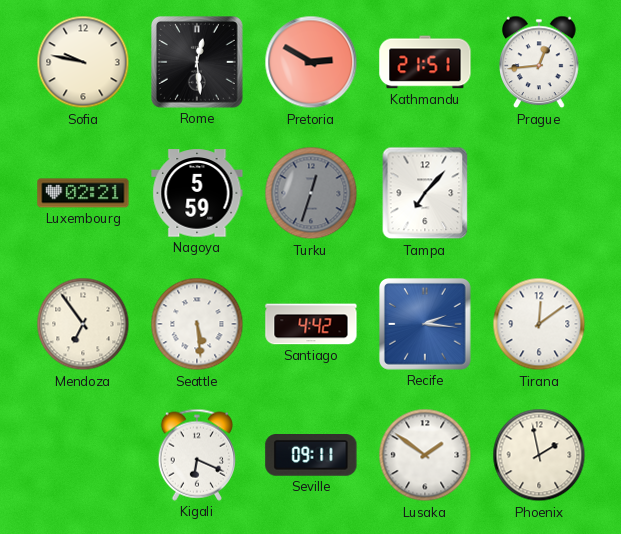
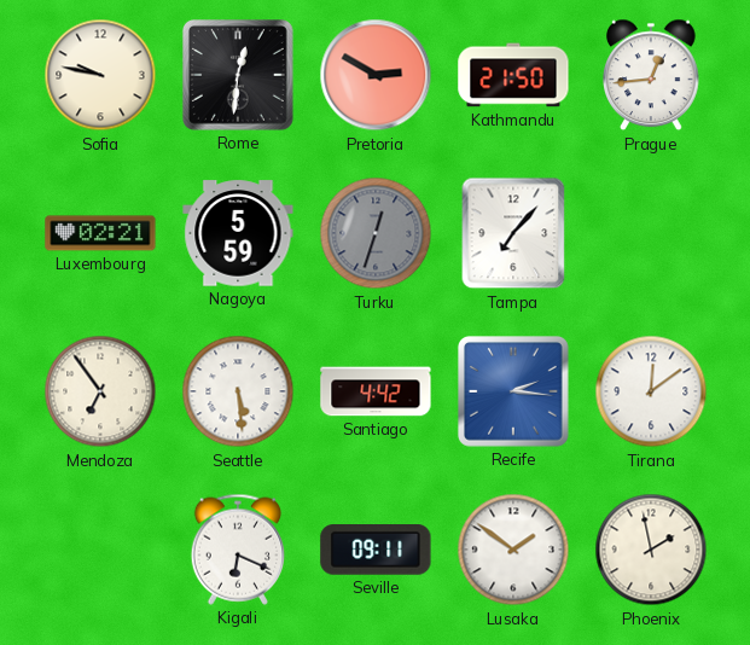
Rome: 12:29 -> 12:31 (239, 76)
Kathmandu: 21:51 -> 21:50 (513, 75)
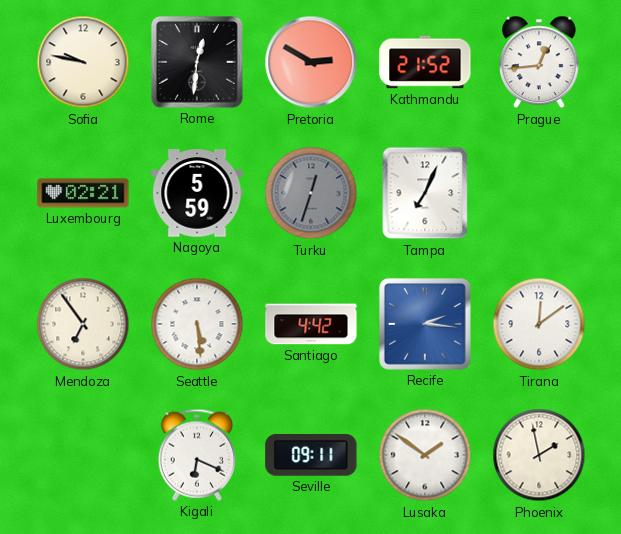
Kathmandu: 21:50 -> 21:52 (425, 62)
Tampa: 7:07 -> 7:04 (425, 193)
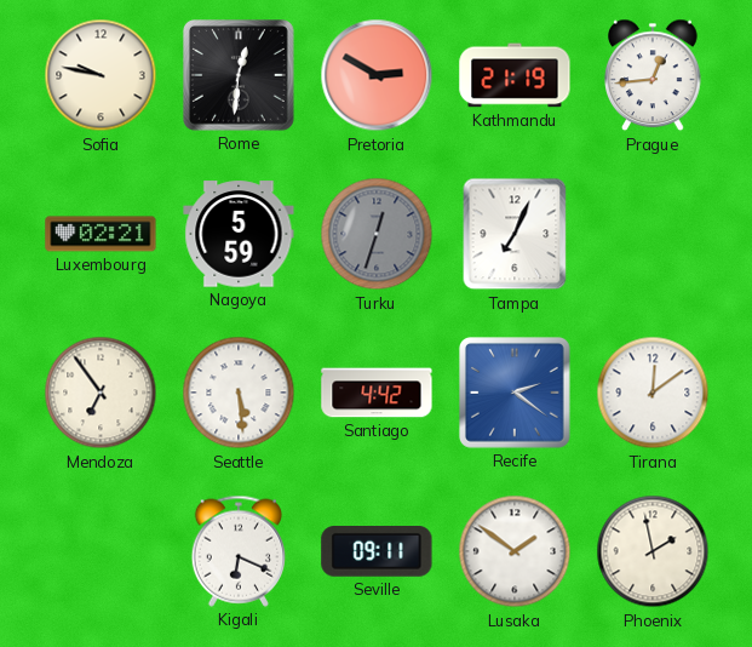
Kathmandu: 21:52 -> 21:19 (515, 75)
Recife: 2:16 -> 2:21 (516, 394)
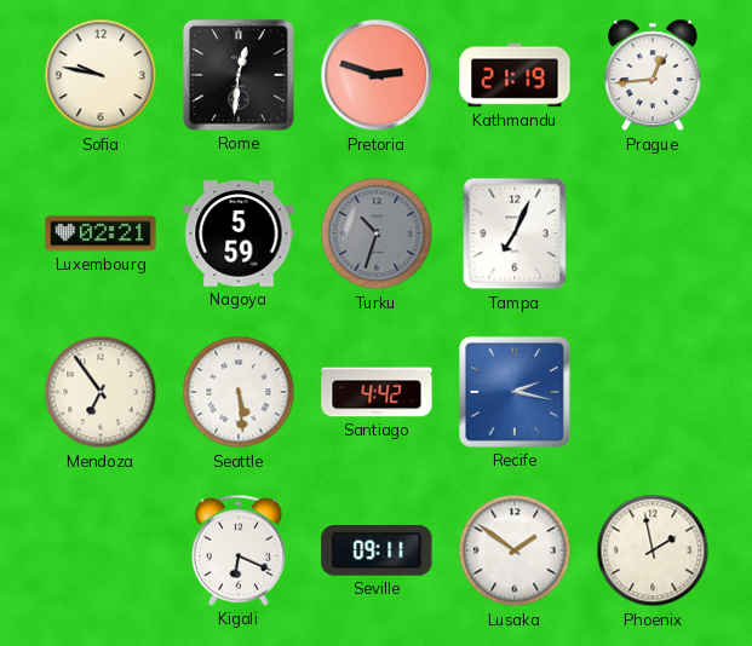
Pretoria: 2:50 -> 2:48 (377, 75)
Turku: 12:33 -> 10:33 (377, 233)
Recife: 2:21 -> 2:17 (516, 393)
Tirana: 12:09 -> none (653, 393)
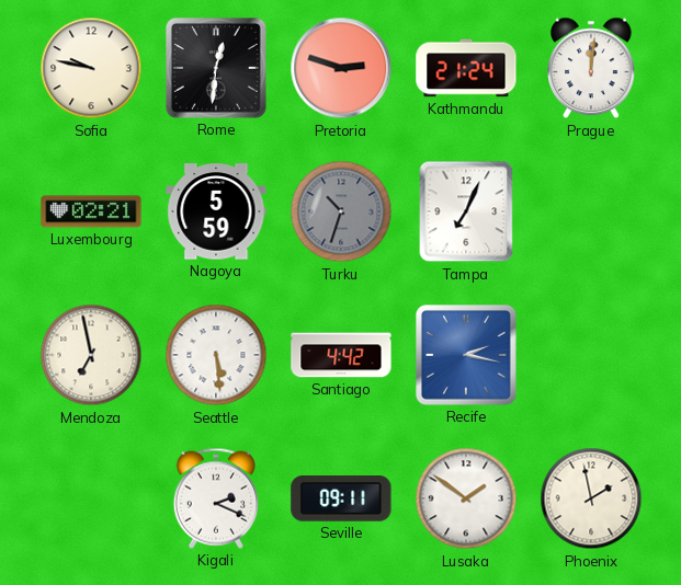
Kathmandu: 21:19 -> 21:24 (466, 68)
Prague: 12:44 -> 12:01 (591, 68)
Mendoza: 6:54 -> 6:58 (91, 355)
Kigali: 6:19 -> 2:19 (215, 498)
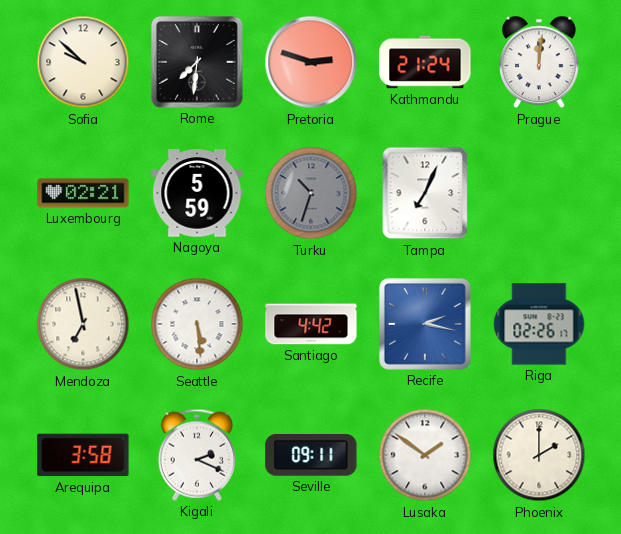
Sofia: 9:47 -> 9:52 (83, 62)
Rome: 12:31 -> 7:31 (198, 63)
Riga: none -> 02:26 (539, 324)
Arequipa: none -> 3:58 (83, 455)
Phoenix: 1:58 -> 2:00 (539, 455)
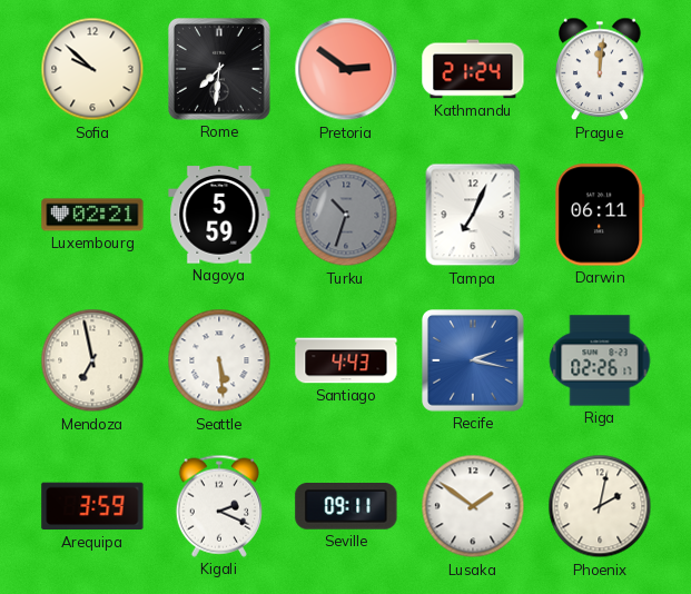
Pretoria: 2:48 -> 2:51 (346, 69)
Darwin: none -> 06:11 (600, 215)
Santiago: 4:42 -> 4:43 (346, 360)
Arequipa: 3:58 -> 3:59 (92, 506)
Phoenix: 2:00 -> 2:02 (600, 506)
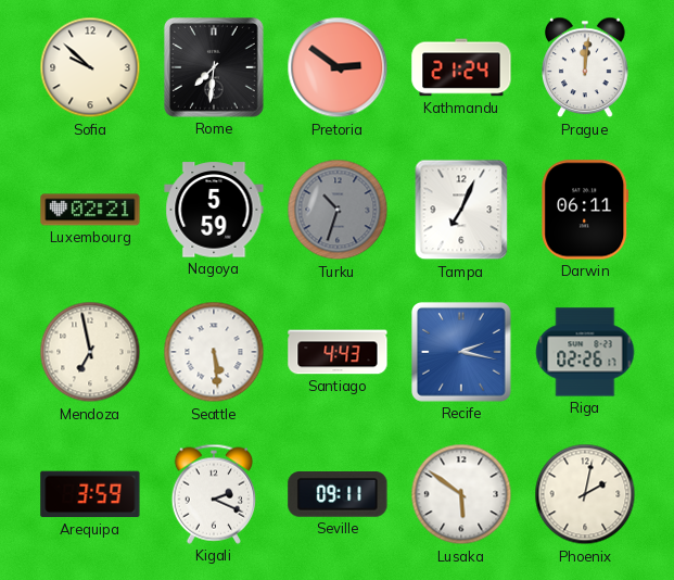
Lusaka: 1:51 -> 5:51 (461, 494)
